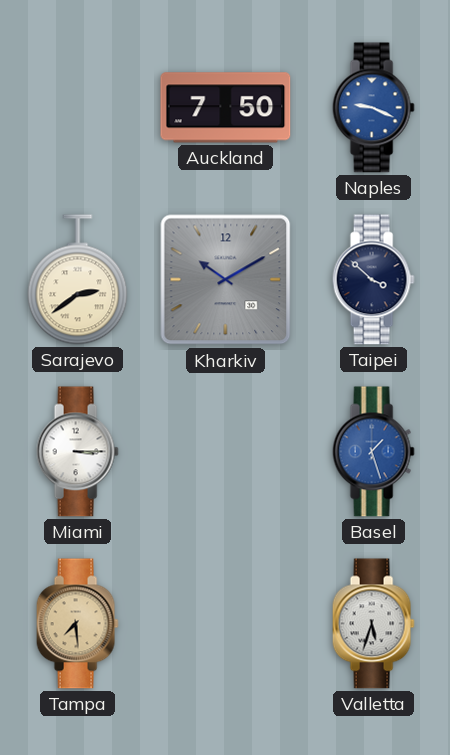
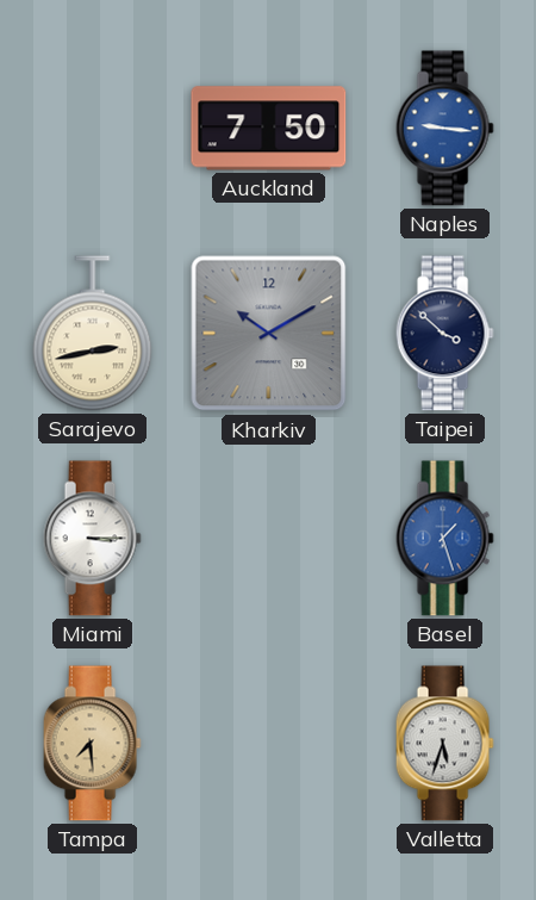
Naples: 9:19 -> 9:16 (444, 129)
Sarajevo: 2:39 -> 2:43 (93, 334)
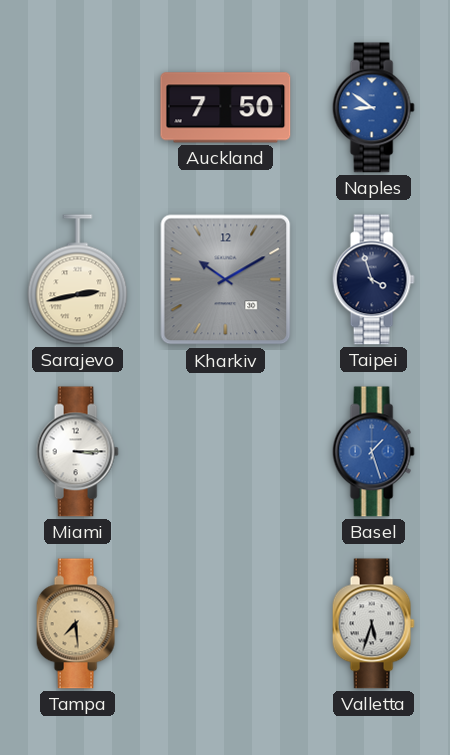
Naples: 9:16 -> 8:51 (373, 108)
Taipei: 3:52 -> 3:57 (373, 280)
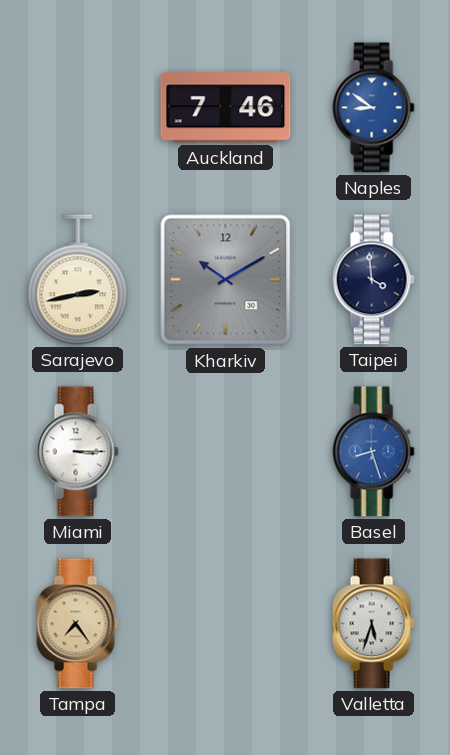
Auckland: 7:50 -> 7:46 (226, 108)
Taipei: 3:57 -> 3:59 (373, 280)
Basel: 1:27 -> 8:27 (373, 452)
Tampa: 7:29 -> 7:24 (77, 624)
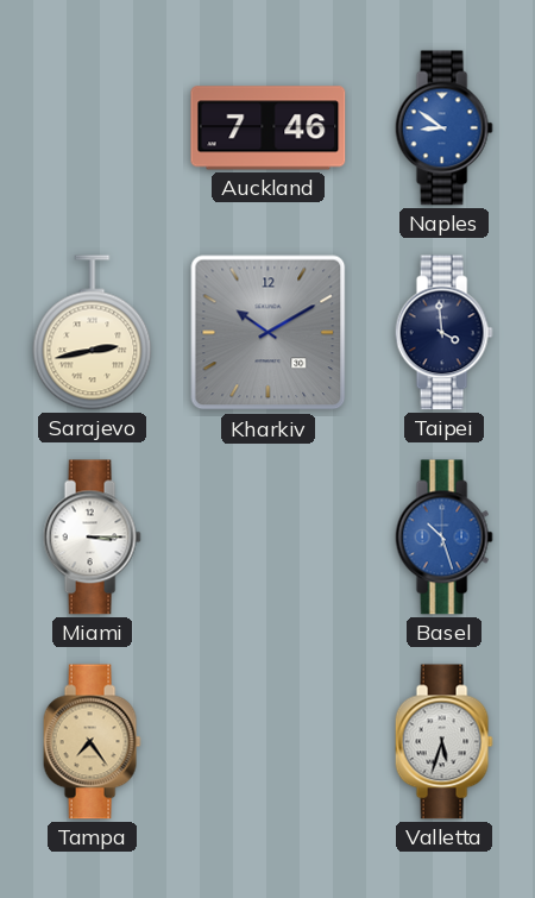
Basel: 8:27 -> 10:27 (443, 538)
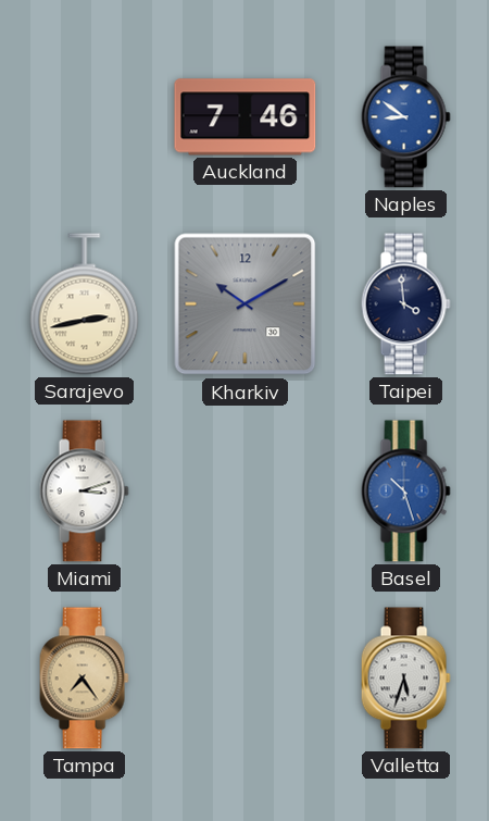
Miami: 3:15 -> 3:12 (84, 492)
